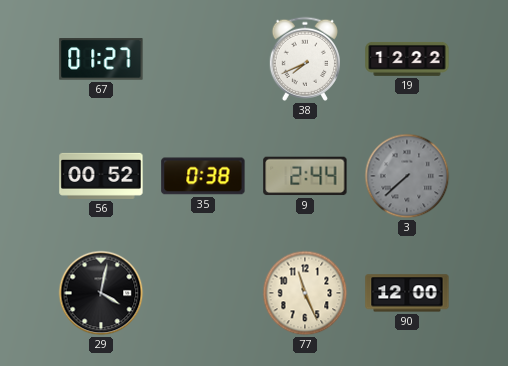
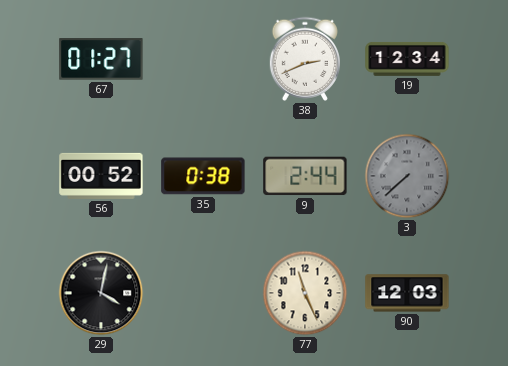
38: 7:41 -> 2:41 (304, 59)
19: 12:22 -> 12:34 (407, 59)
90: 12:00 -> 12:03 (407, 293)
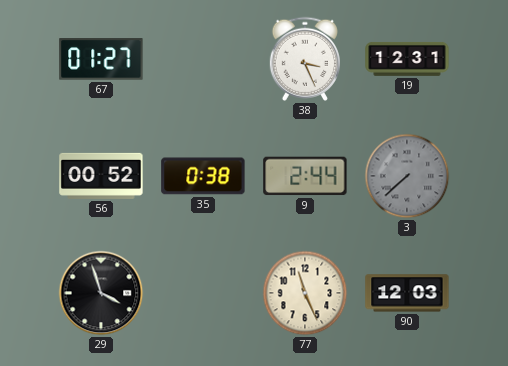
38: 2:41 -> 3:26 (304, 59)
19: 12:34 -> 12:31 (407, 59)
29: 4:02 -> 3:57 (101, 293)
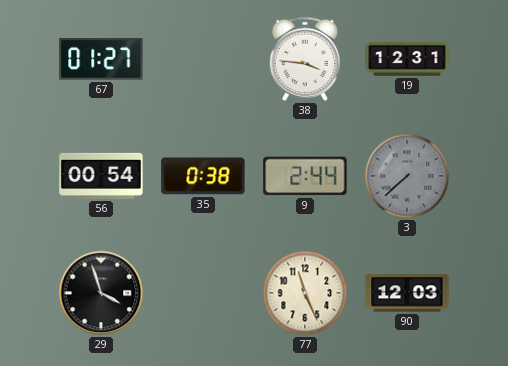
38: 3:26 -> 3:46 (304, 59)
56: 00:52 -> 00:54 (101, 176)
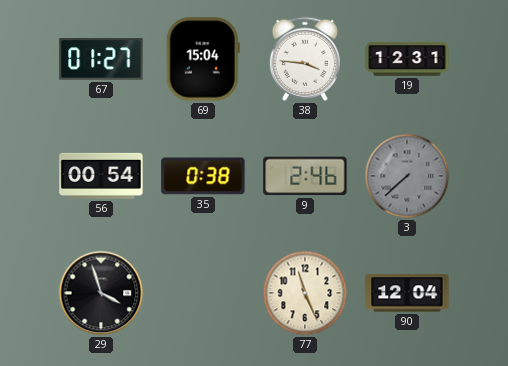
69: none -> 15:04 (203, 59)
9: 2:44 -> 2:46 (305, 176)
90: 12:03 -> 12:04 (407, 293)
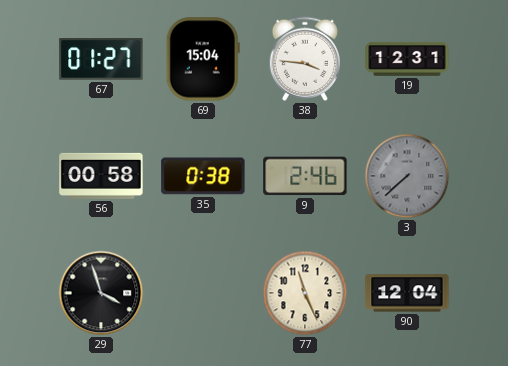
56: 00:54 -> 00:58 (101, 176)
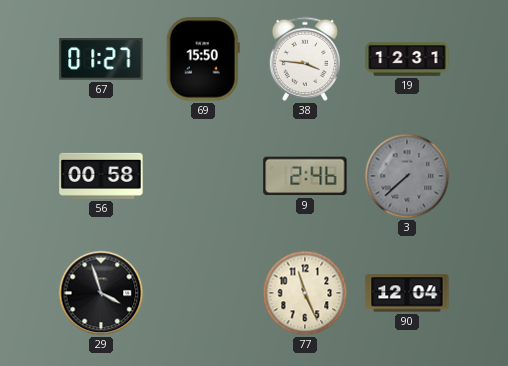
69: 15:04 -> 15:50 (203, 59)
35: 0:38 -> none (203, 176)
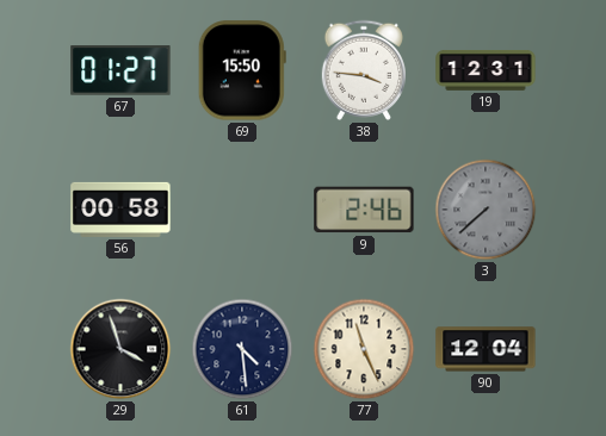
61: none -> 4:29 (242, 349)
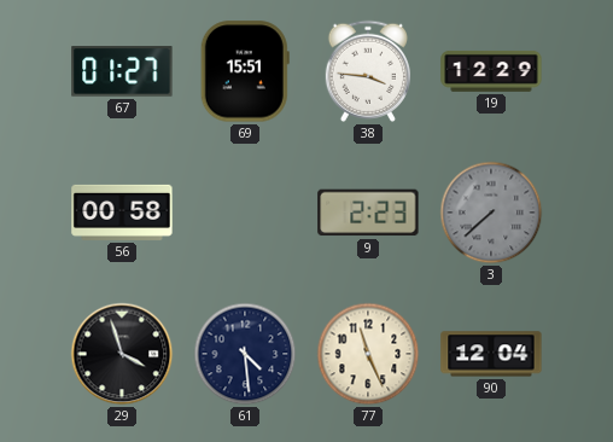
69: 15:50 -> 15:51 (245, 71)
19: 12:31 -> 12:29 (491, 71)
9: 2:46 -> 2:23 (368, 213)
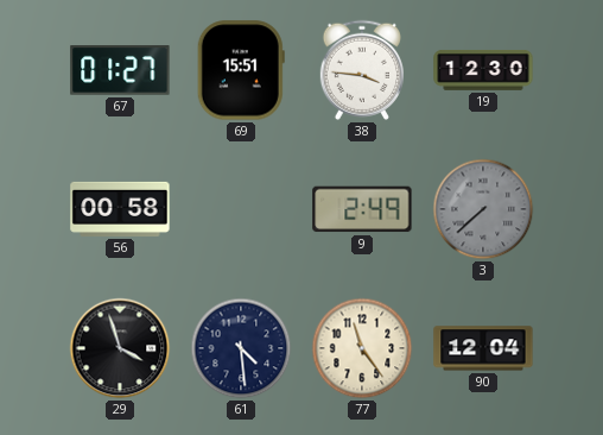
19: 12:29 -> 12:30 (483, 70)
9: 2:23 -> 2:49 (362, 209)
77: 11:26 -> 11:24 (362, 348)
